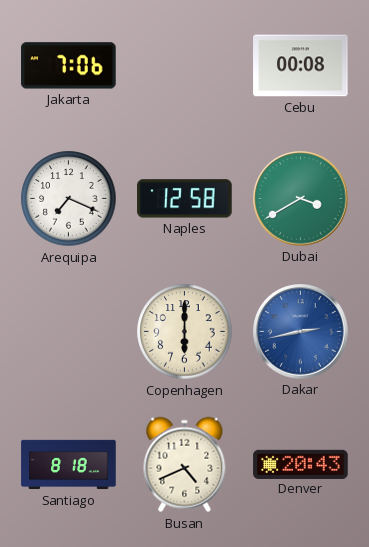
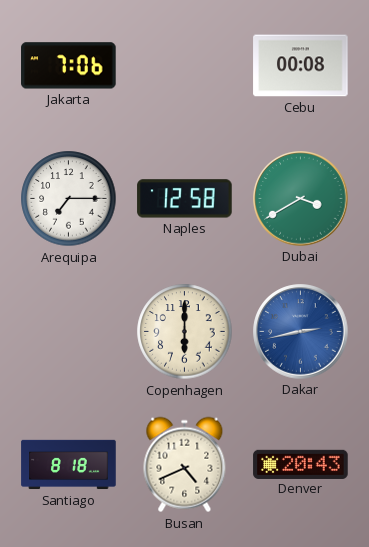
Arequipa: 7:19 -> 7:15 (69, 199)
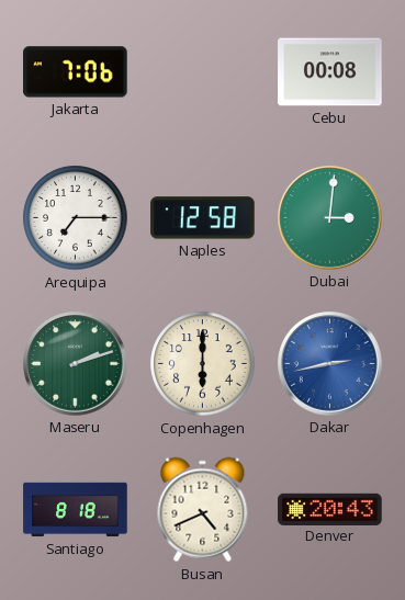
Dubai: 3:40 -> 3:01 (330, 218)
Maseru: none -> 2:12 (76, 364)
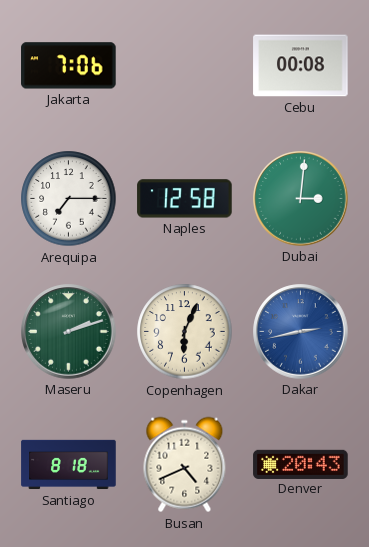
Copenhagen: 6:00 -> 6:04 (185, 332)
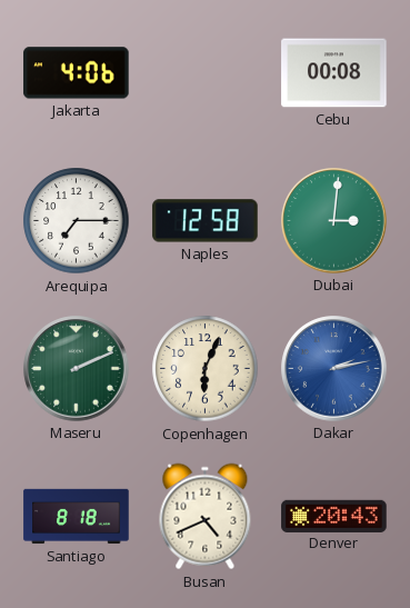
Jakarta: 7:06 -> 4:06 (77, 73)
Maseru: 2:12 -> 2:11 (77, 369)
Dakar: 2:43 -> 2:13 (334, 369)
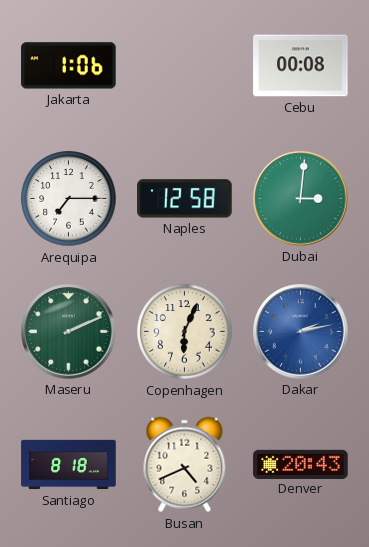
Jakarta: 4:06 -> 1:06 (69, 66)
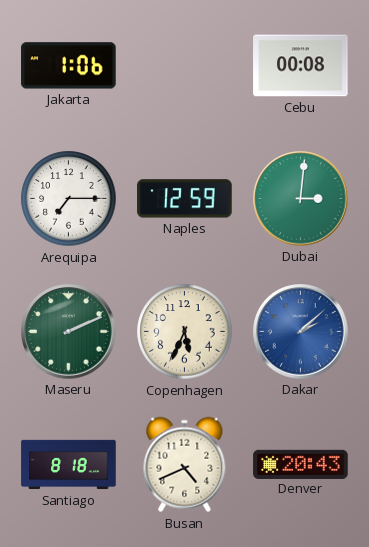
Naples: 12:58 -> 12:59 (185, 199)
Copenhagen: 6:04 -> 5:34 (185, 332)
Dakar: 2:13 -> 2:08 (301, 332)
